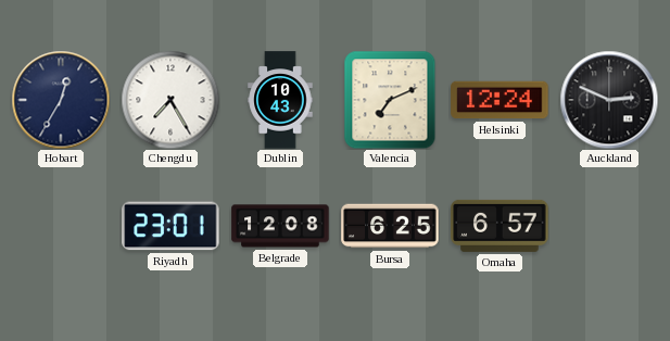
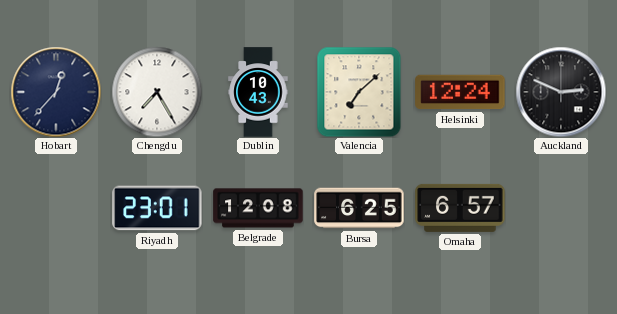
Hobart: 12:35 -> 12:37 (56, 92)
Valencia: 7:11 -> 7:08 (359, 92)
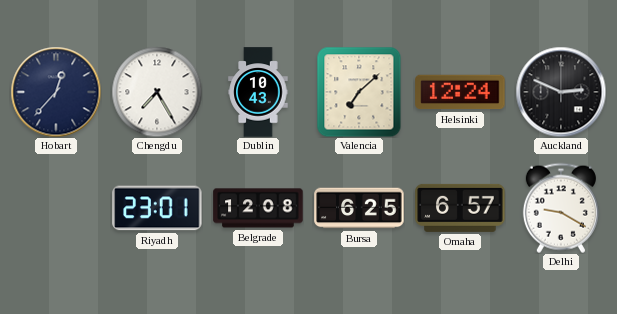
Delhi: none -> 9:20 (561, 208)
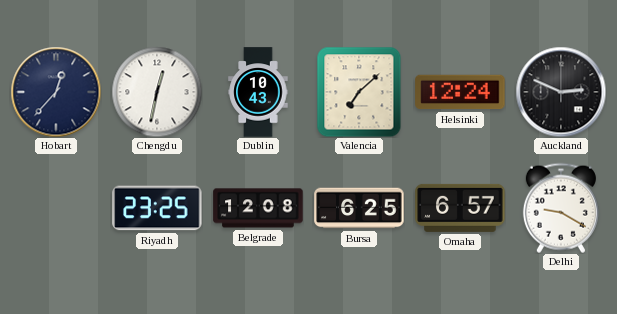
Chengdu: 7:25 -> 12:32 (157, 92)
Riyadh: 23:01 -> 23:25 (157, 208)
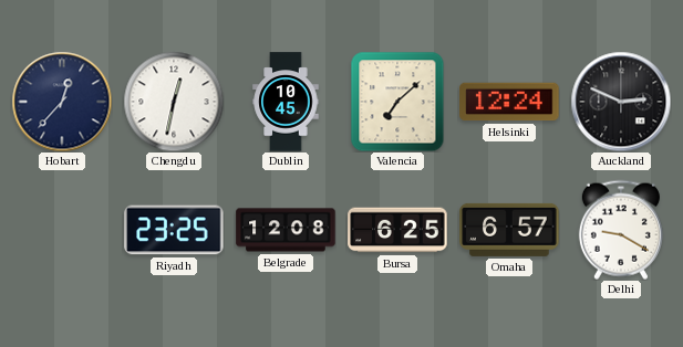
Dublin: 10:43 -> 10:45 (286, 102)
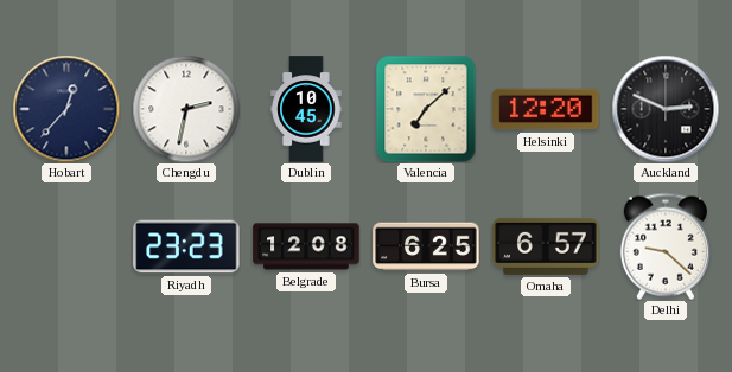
Chengdu: 12:32 -> 2:32 (186, 109)
Helsinki: 12:24 -> 12:20 (546, 109)
Riyadh: 23:25 -> 23:23 (186, 246)
Delhi: 9:20 -> 9:22 (666, 246)
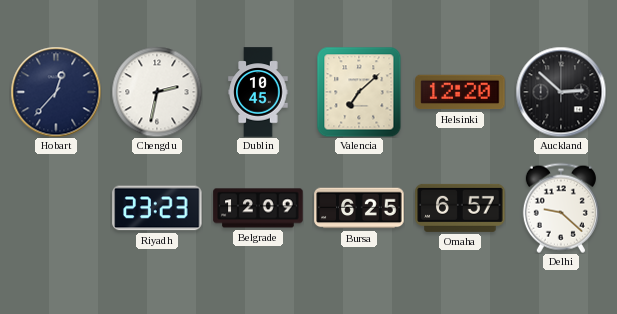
Auckland: 2:49 -> 2:52 (561, 92)
Belgrade: 12:08 -> 12:09 (258, 208)
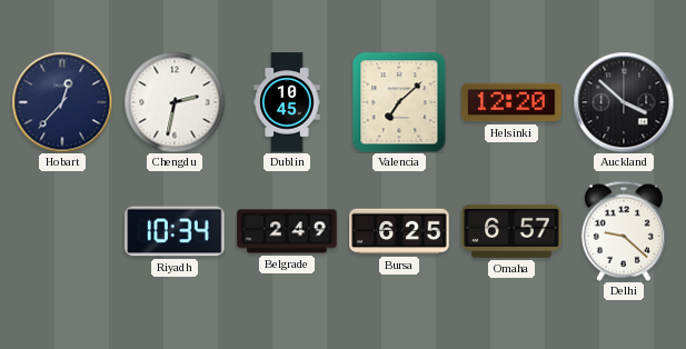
Auckland: 2:52 -> 3:52 (624, 102)
Riyadh: 23:23 -> 10:34 (175, 231)
Belgrade: 12:09 -> 2:49 (287, 231)
